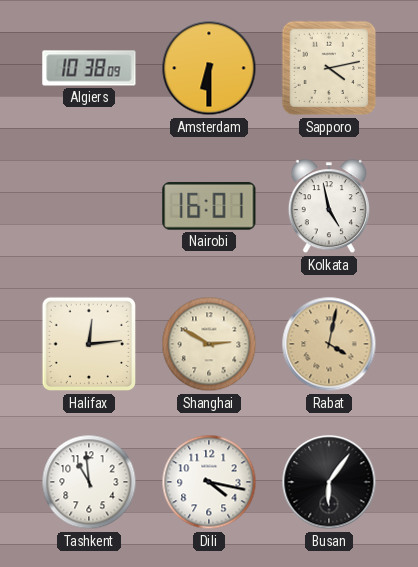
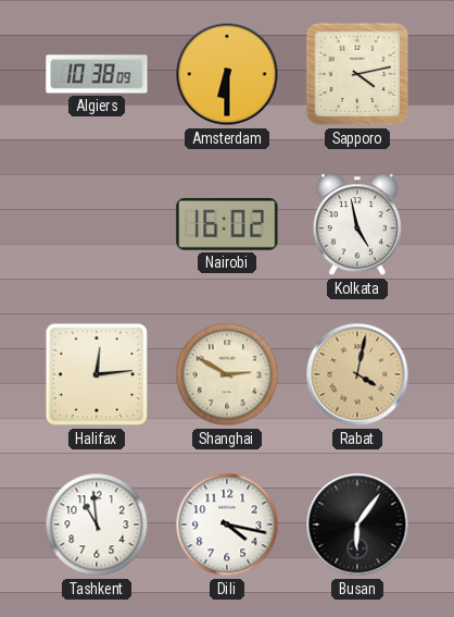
Nairobi: 16:01 -> 16:02 (227, 224)
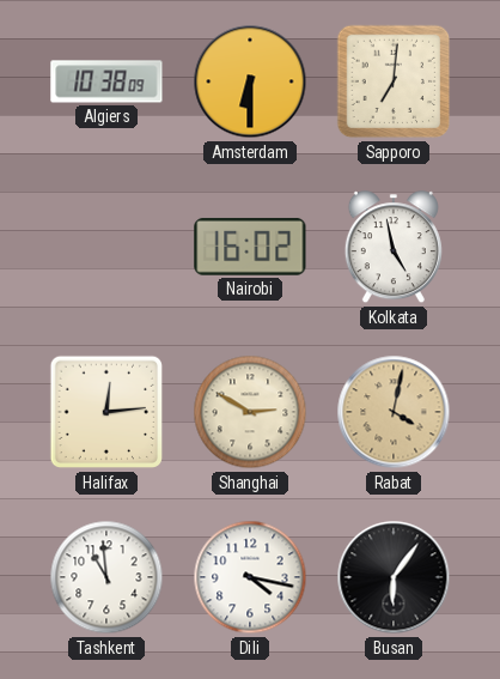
Sapporo: 4:13 -> 7:01 (394, 81)
